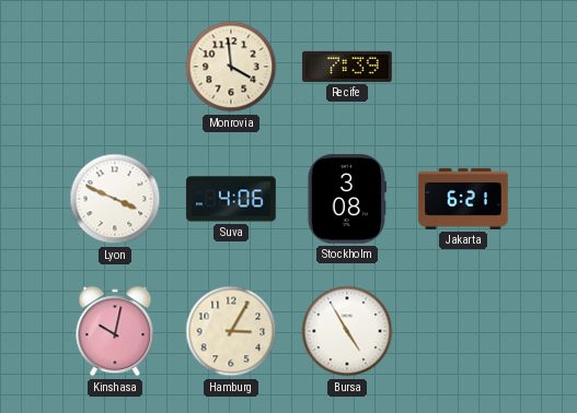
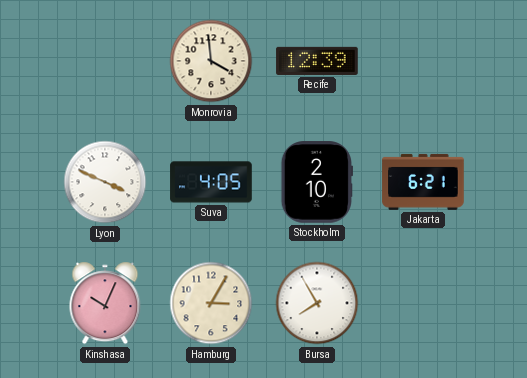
Recife: 7:39 -> 12:39 (317, 61)
Suva: 4:06 -> 4:05 (211, 182)
Stockholm: 3:08 -> 2:10 (316, 182)
Kinshasa: 10:02 -> 10:04 (105, 303)
Bursa: 4:55 -> 7:55 (317, 303)
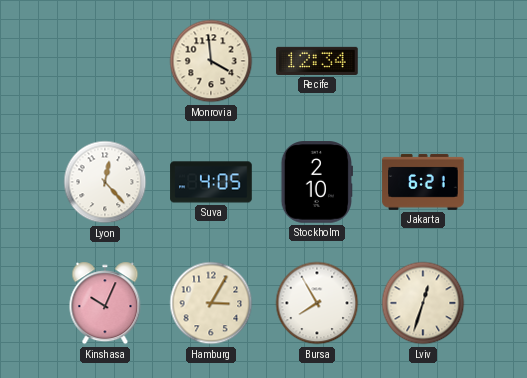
Recife: 12:39 -> 12:34 (317, 61)
Lyon: 3:49 -> 12:23 (105, 182)
Lviv: none -> 12:33 (423, 303)
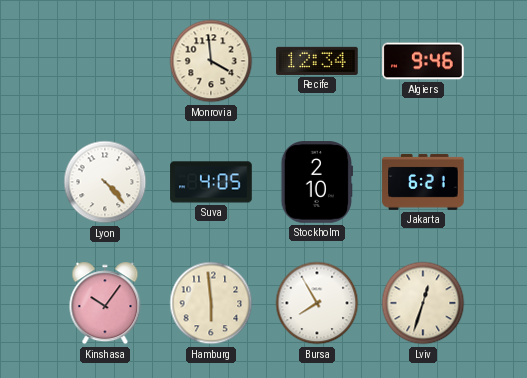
Algiers: none -> 9:46 (423, 61)
Lyon: 12:23 -> 4:23 (105, 182)
Kinshasa: 10:04 -> 10:06 (105, 303)
Hamburg: 3:05 -> 5:59 (211, 303)
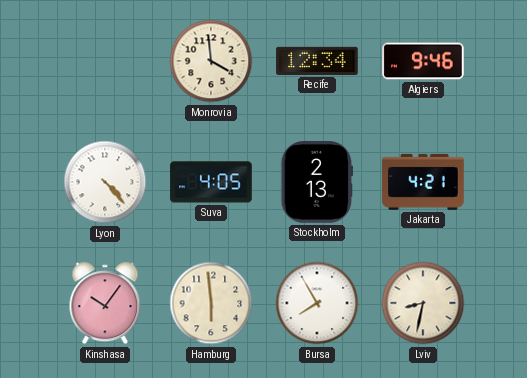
Stockholm: 2:10 -> 2:13 (316, 182)
Jakarta: 6:21 -> 4:21 (423, 182)
Lviv: 12:33 -> 8:32 (423, 303)
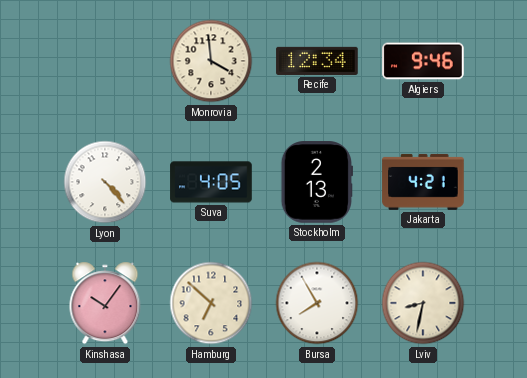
Hamburg: 5:59 -> 6:52 (211, 303)
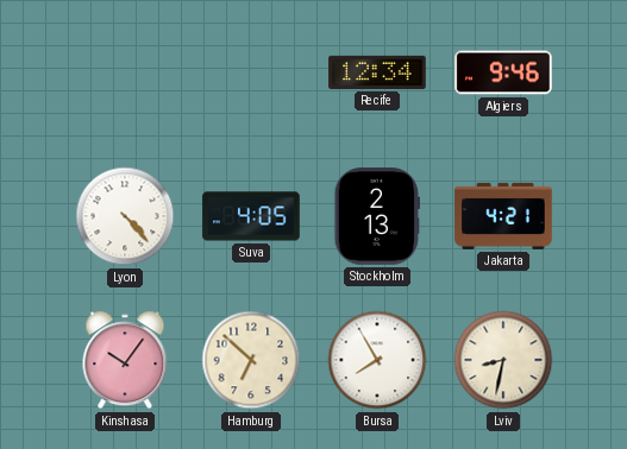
Monrovia: 3:59 -> none (211, 61)
